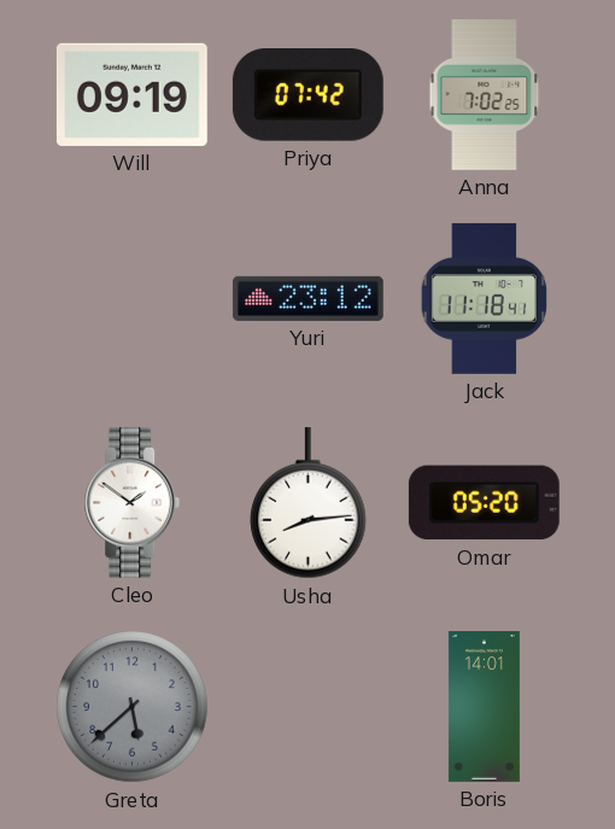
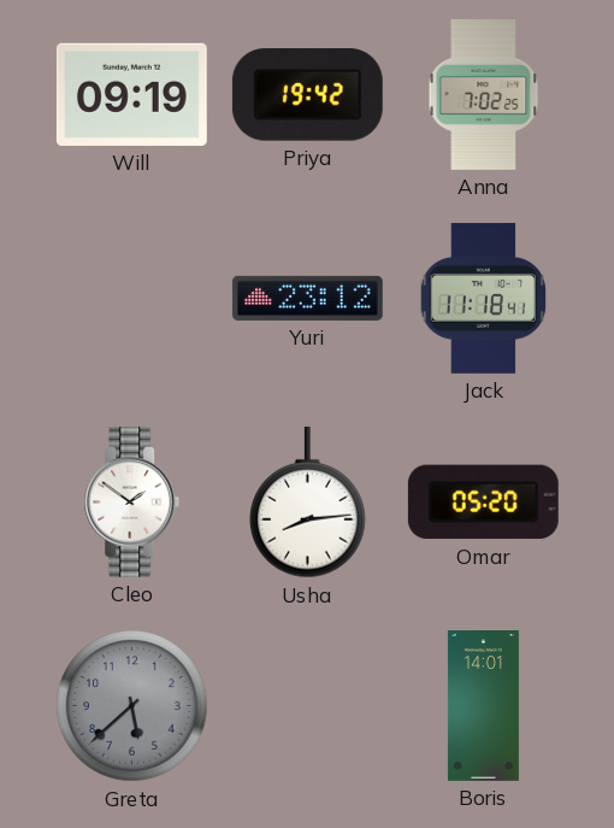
Priya: 07:42 -> 19:42 (307, 95)
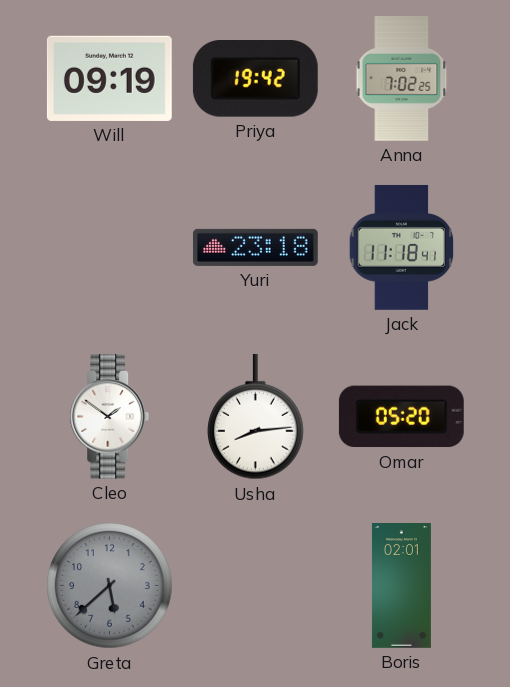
Yuri: 23:12 -> 23:18 (255, 247)
Boris: 14:01 -> 02:01 (401, 586)
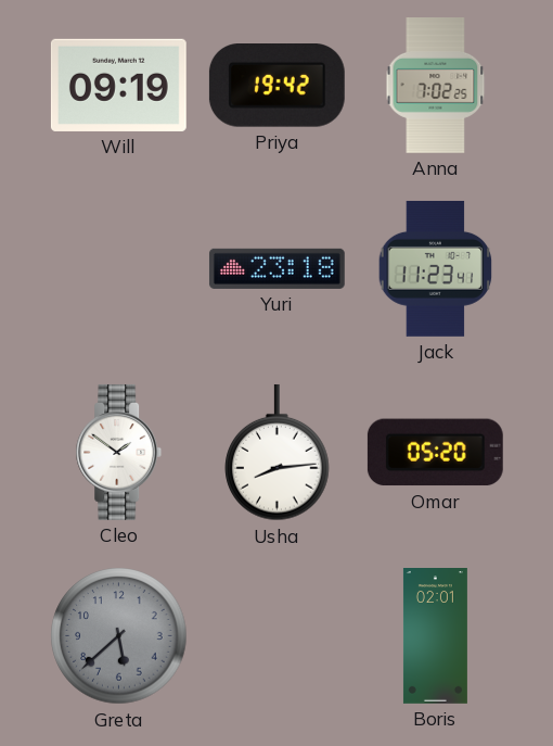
Jack: 11:18 -> 11:23 (436, 268)
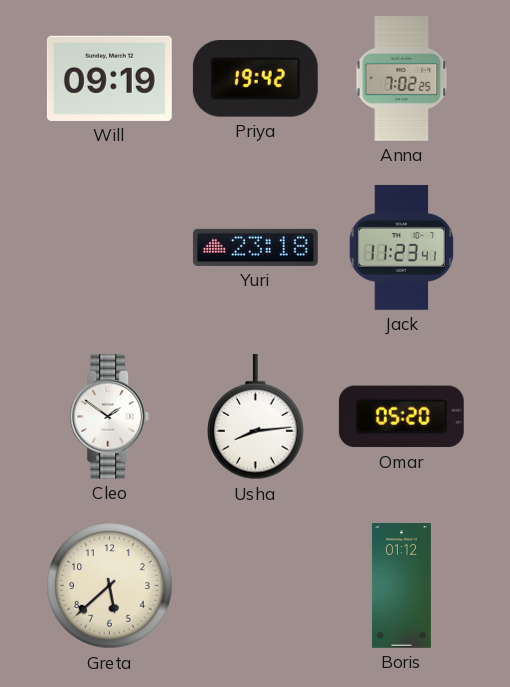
Greta dial: grey -> cream (110, 586)
Boris: 02:01 -> 01:12 (401, 586)
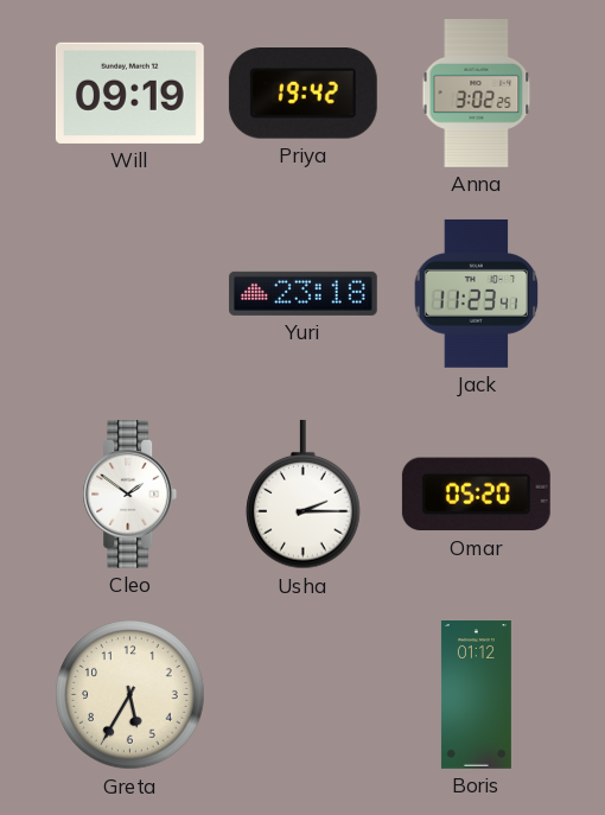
Anna: 7:02 -> 3:02 (477, 94)
Usha: 8:14 -> 2:15 (304, 495)
Greta: 5:38 -> 5:35 (130, 695)
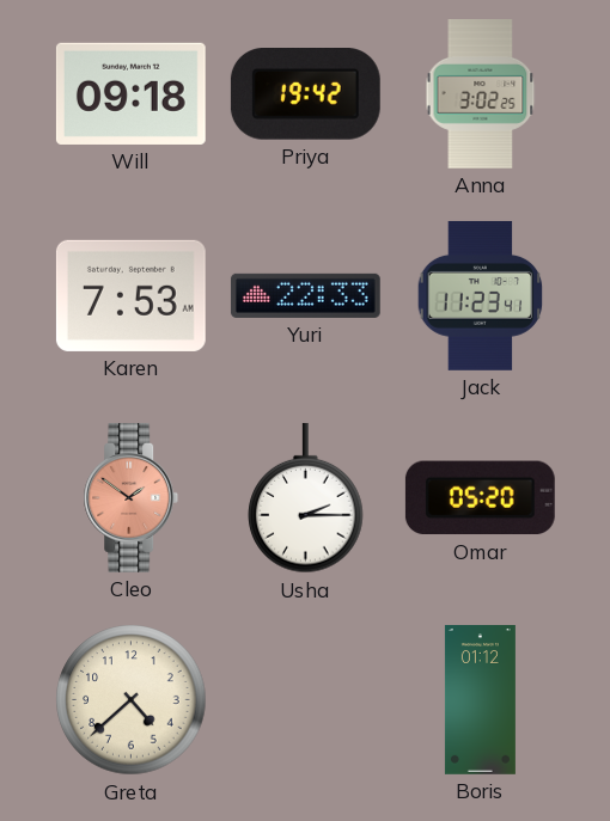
Will: 09:19 -> 09:18 (130, 93)
Karen: none -> 7:53 (130, 295)
Yuri: 23:18 -> 22:33 (305, 295)
Cleo dial: white -> salmon (132, 497)
Greta: 5:35 -> 4:38 (132, 700)
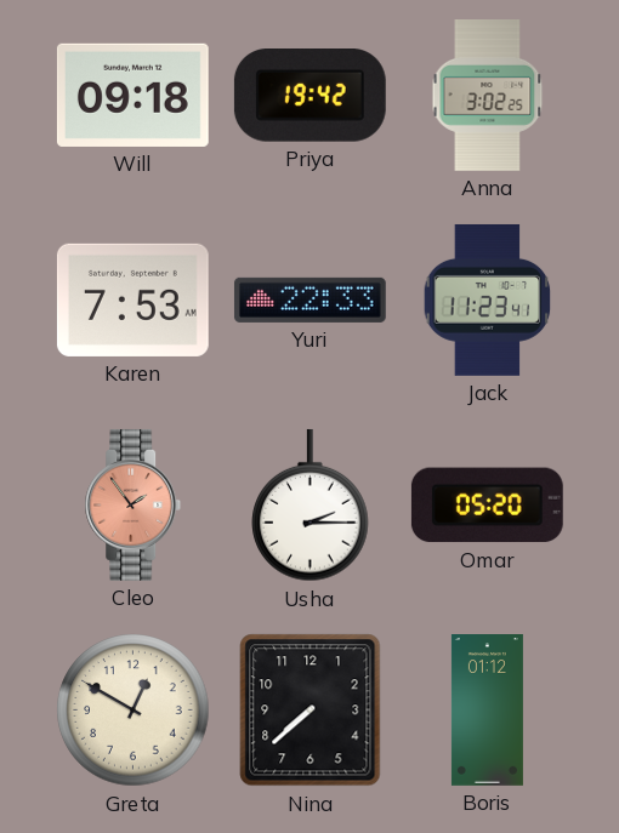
Cleo: 1:51 -> 1:54 (134, 504)
Greta: 4:38 -> 12:50 (134, 711)
Nina: none -> 7:38 (311, 711)
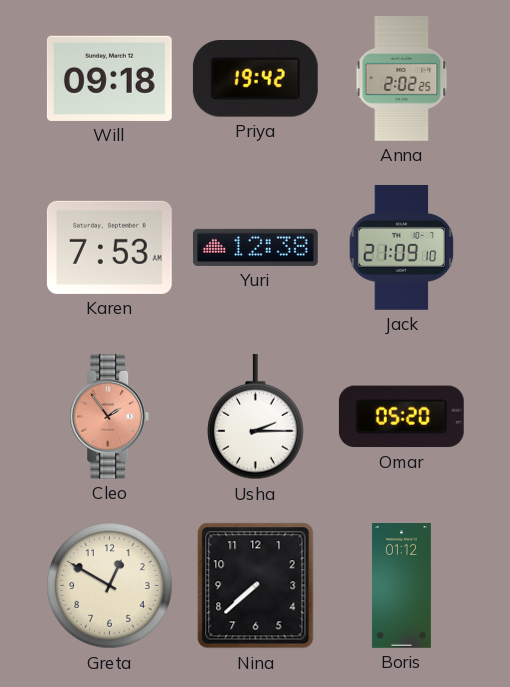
Anna: 3:02 -> 2:02 (402, 79)
Yuri: 22:33 -> 12:38 (255, 247)
Jack: 11:23 -> 21:09 (402, 247)
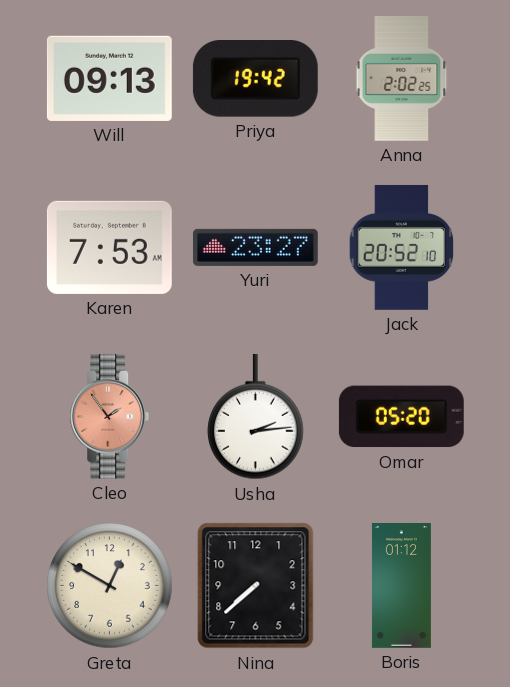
Will: 09:18 -> 09:13 (109, 78)
Yuri: 12:38 -> 23:27 (255, 247)
Jack: 21:09 -> 20:52 (402, 247)
Usha: 2:15 -> 2:14 (256, 417)
